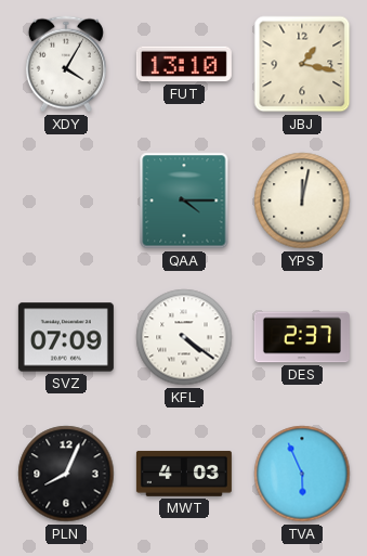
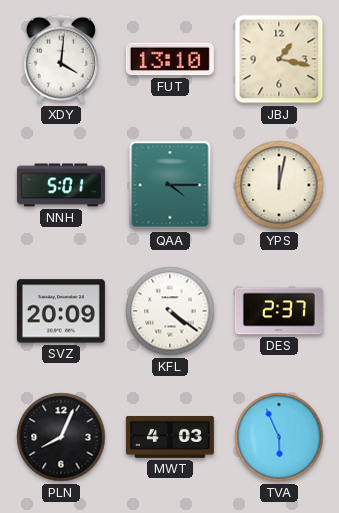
XDY: 4:05 -> 4:01 (61, 59)
NNH: none -> 5:01 (61, 185)
SVZ: 07:09 -> 20:09 (61, 311)
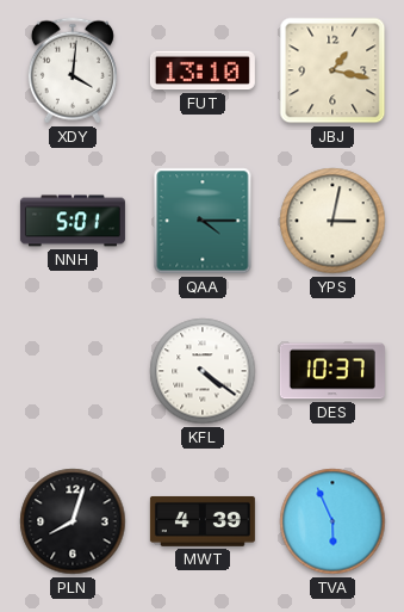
YPS: 12:02 -> 3:02 (332, 221)
SVZ: 20:09 -> none (61, 311)
DES: 2:37 -> 10:37 (332, 371)
PLN: 8:04 -> 8:03 (73, 521)
MWT: 4:03 -> 4:39 (203, 521)
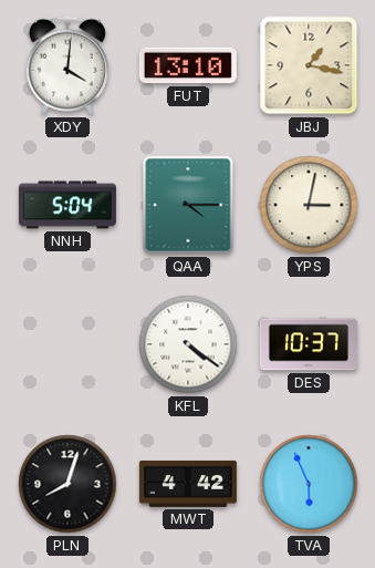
NNH: 5:01 -> 5:04 (67, 205)
MWT: 4:39 -> 4:42 (188, 484)
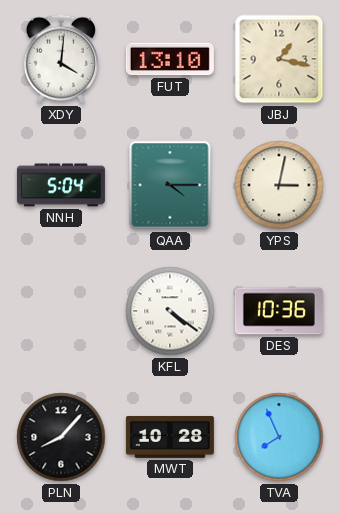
DES: 10:37 -> 10:36 (279, 311)
PLN: 8:03 -> 8:07 (61, 437)
MWT: 4:42 -> 10:28 (170, 437)
TVA: 5:56 -> 7:56 (279, 437)
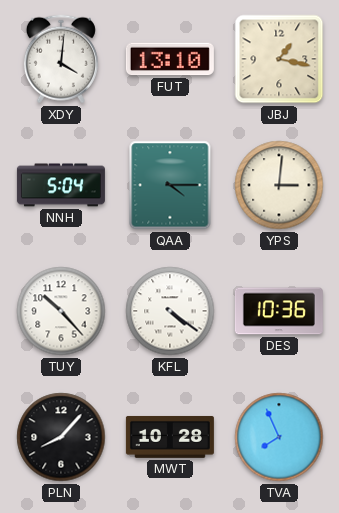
YPS: 3:02 -> 3:01 (279, 185)
TUY: none -> 10:23 (61, 311)
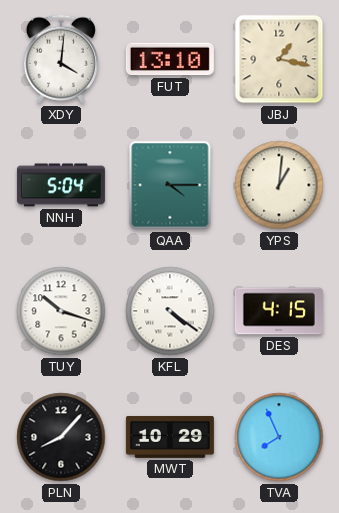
YPS: 3:01 -> 1:01 (279, 185)
TUY: 10:23 -> 10:18 (61, 311)
DES: 10:36 -> 4:15 (279, 311)
MWT: 10:28 -> 10:29 (170, 437)
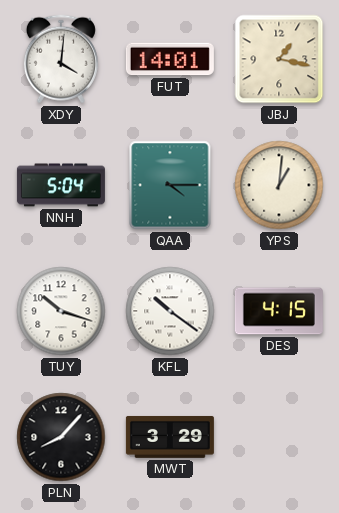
FUT: 13:10 -> 14:01 (170, 59)
KFL: 4:21 -> 10:21 (170, 311)
MWT: 10:29 -> 3:29 (170, 437)
TVA: 7:56 -> none (279, 437)
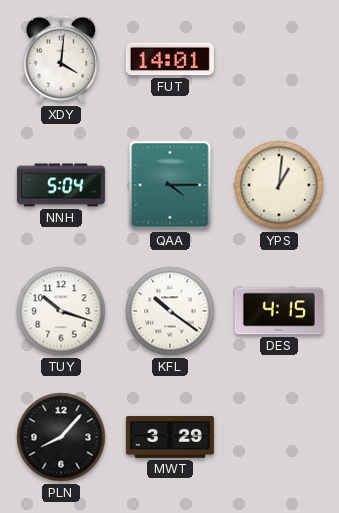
JBJ: 1:17 -> none (279, 59)
